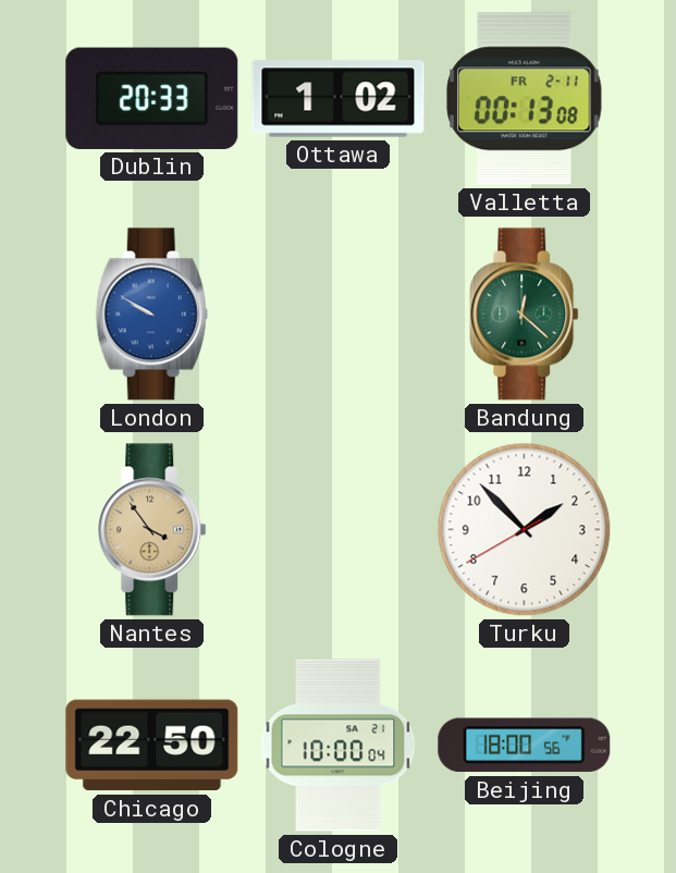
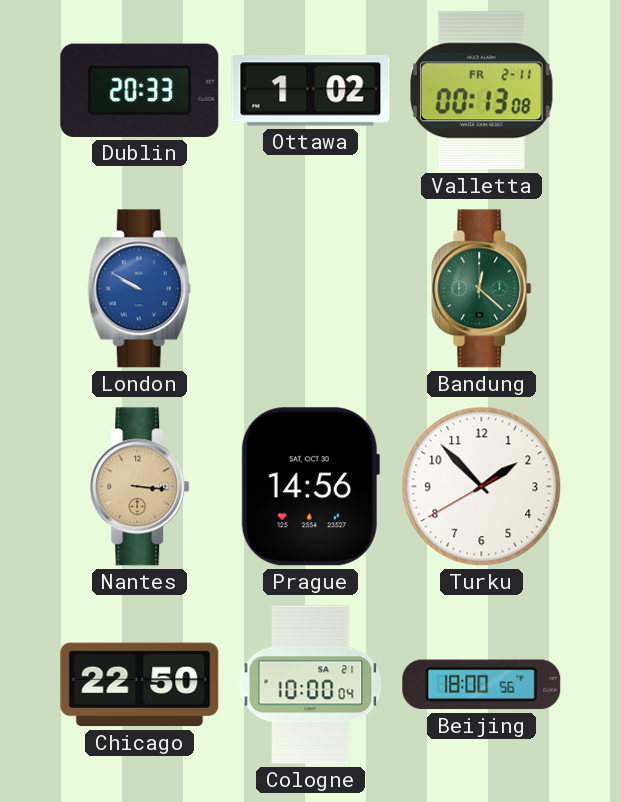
Nantes: 3:54 -> 3:16 (140, 487)
Prague: none -> 14:56 (310, 487)
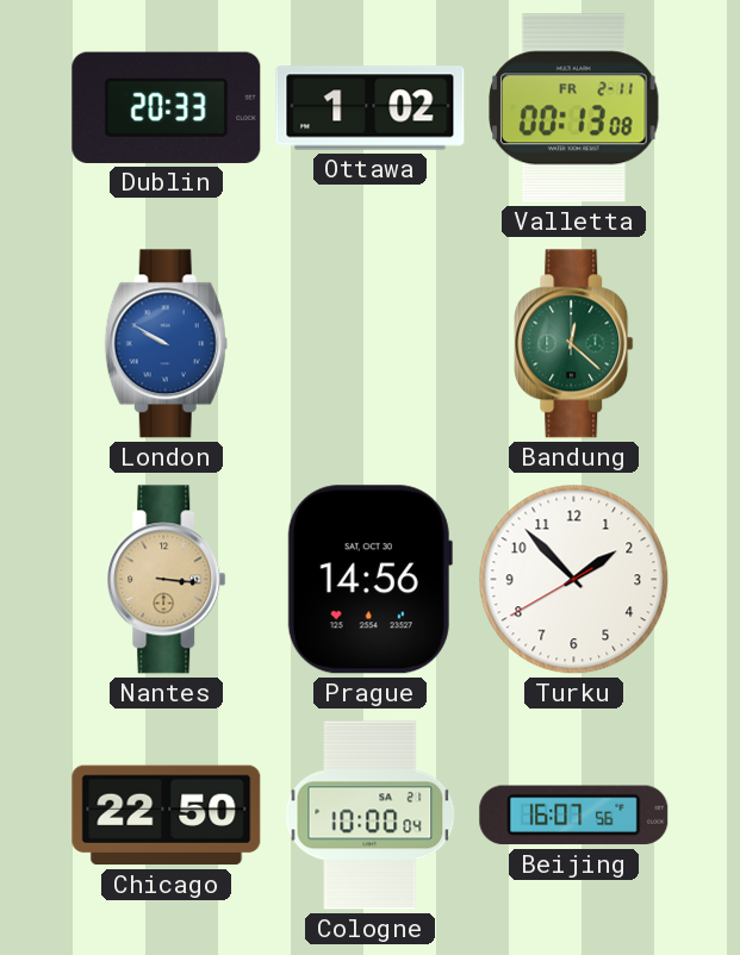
Beijing: 18:00 -> 16:07 (574, 816)
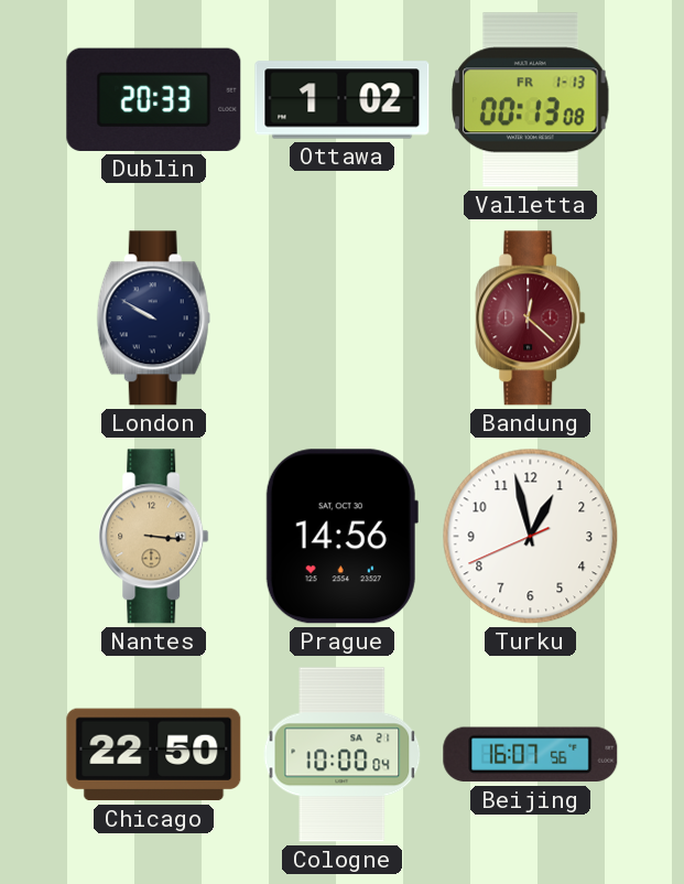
Valletta date: FR 2-11 -> FR 1-13 (531, 100)
London dial: blue -> navy (153, 319)
Bandung dial: green -> burgundy (531, 319)
Turku: 1:52 -> 12:57 (531, 537)
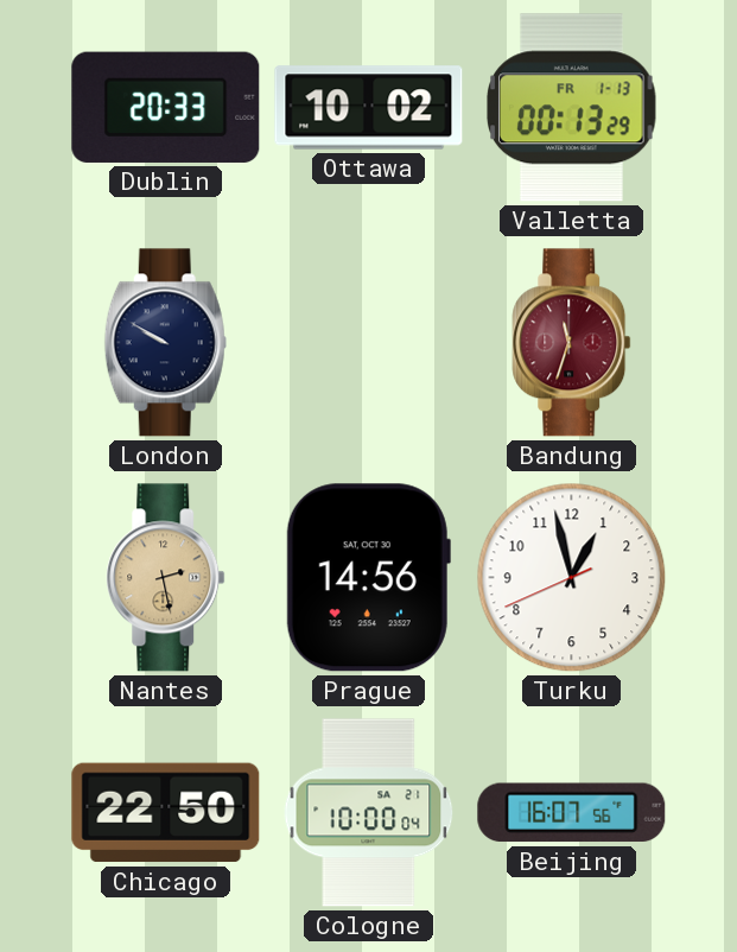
Ottawa: 1:02 -> 10:02 (369, 108)
Valletta: 00:13:08 -> 00:13:29 (572, 108)
Bandung: 12:22 -> 11:33 (572, 343)
Nantes: 3:16 -> 2:28 (166, 578)
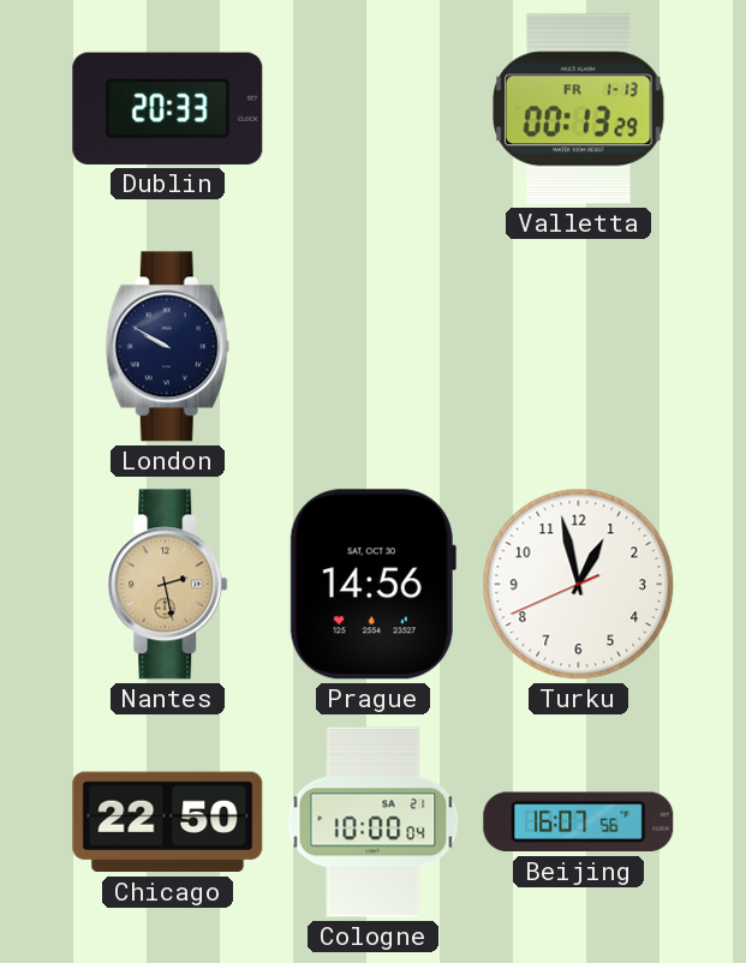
Ottawa: 10:02 -> none (369, 108)
Bandung: 11:33 -> none (572, 343)
